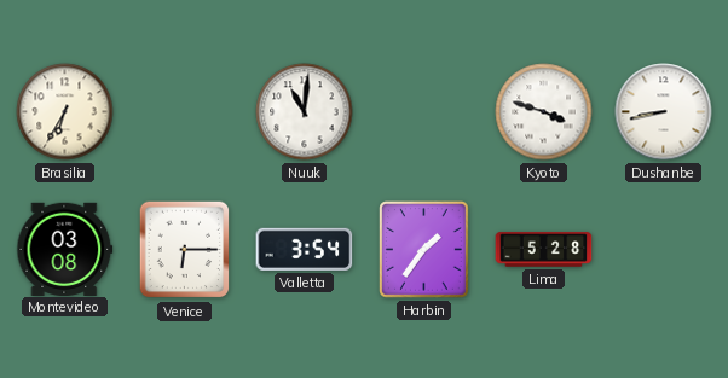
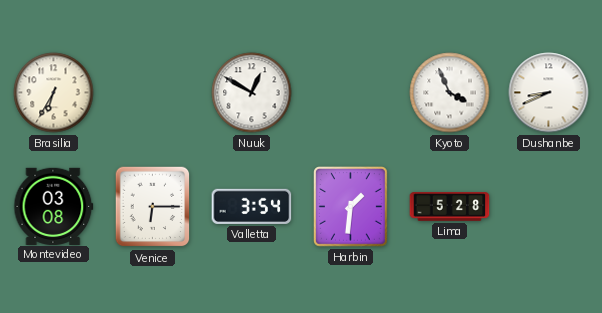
Nuuk: 11:01 -> 12:50 (252, 93)
Kyoto: 3:48 -> 3:56 (450, 93)
Dushanbe: 8:43 -> 8:41 (549, 93)
Harbin: 1:36 -> 1:31 (351, 207)
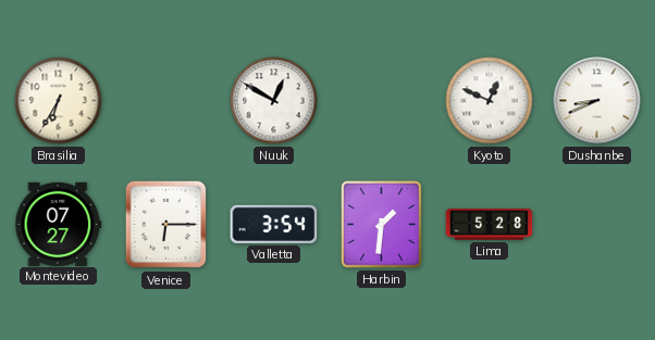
Kyoto: 3:56 -> 12:49 (490, 101)
Montevideo: 03:08 -> 07:27 (59, 224)
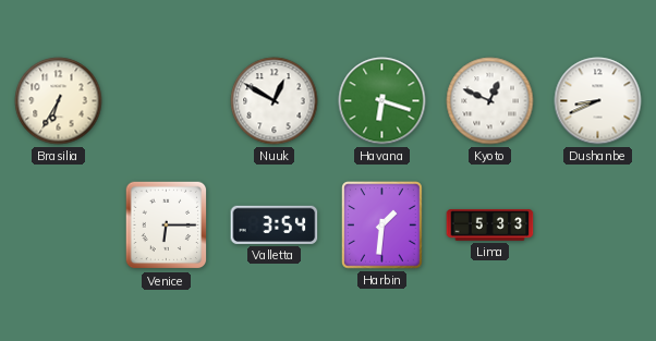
Havana: none -> 6:18 (382, 101)
Montevideo: 07:27 -> none (59, 224)
Lima: 5:28 -> 5:33 (490, 226)
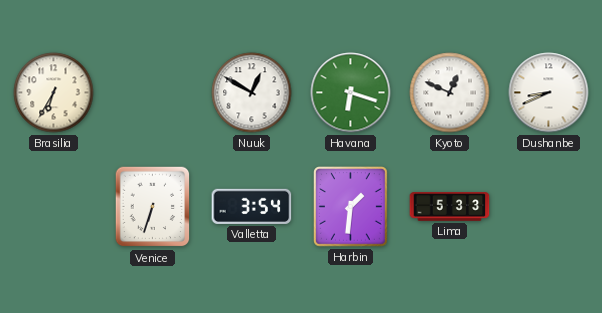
Venice: 6:15 -> 6:33 (153, 207)
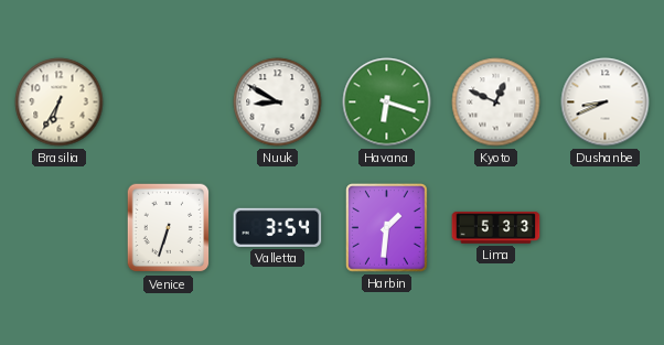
Nuuk: 12:50 -> 8:50 (278, 103)
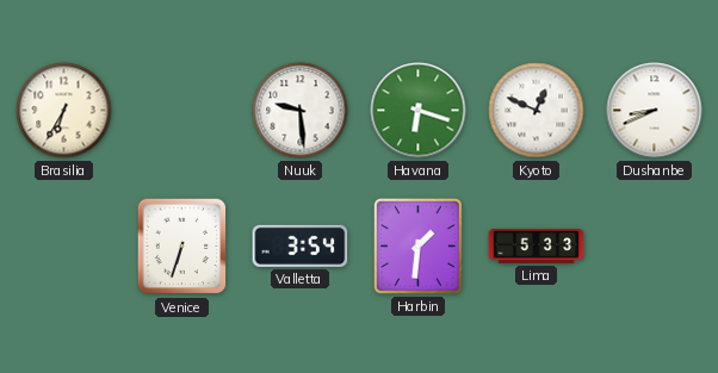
Nuuk: 8:50 -> 9:29 (301, 111)
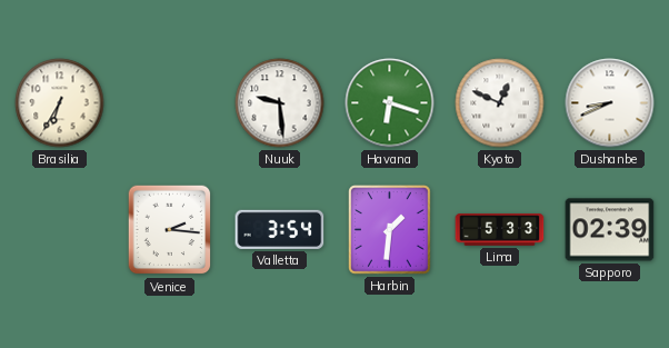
Venice: 6:33 -> 2:16 (170, 230)
Sapporo: none -> 02:39 (610, 230)
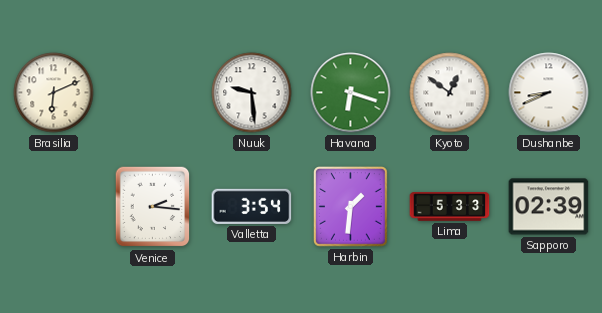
Brasilia: 6:35 -> 6:11 (54, 93)
Kyoto: 12:49 -> 12:51 (450, 93)
